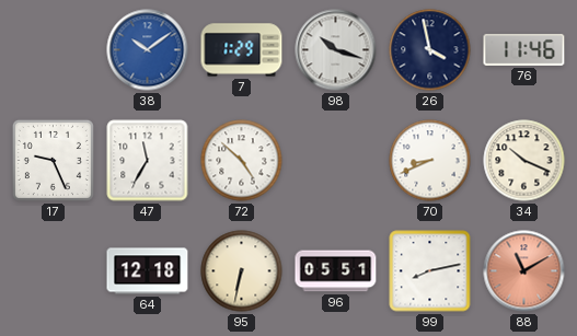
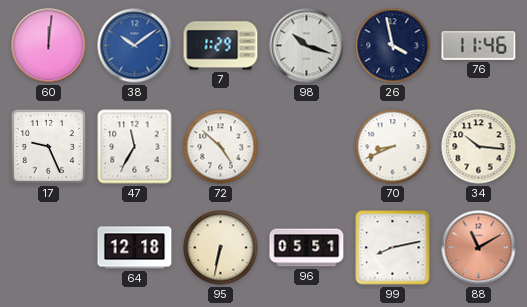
60: none -> 12:01 (49, 46)
34: 10:19 -> 10:16 (479, 147)
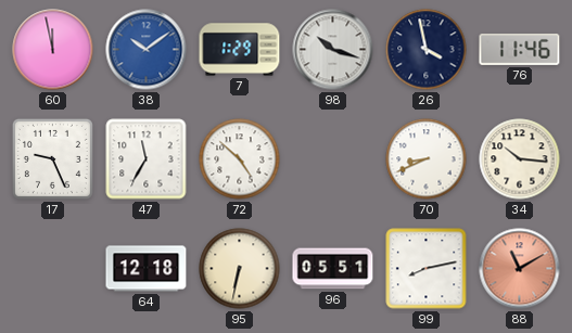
60: 12:01 -> 11:58 (53, 50)
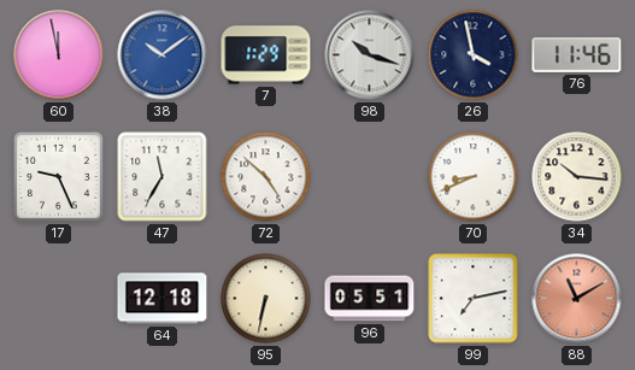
99: 8:13 -> 7:13 (474, 299)
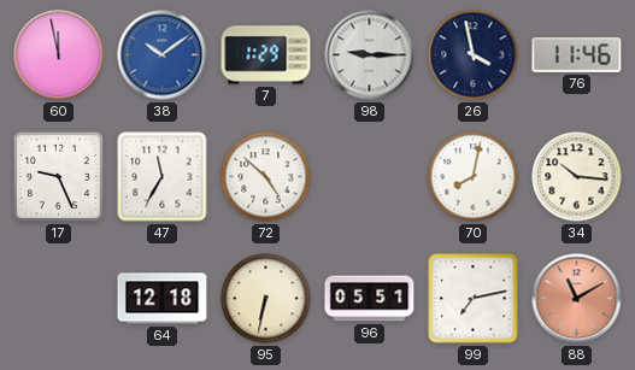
98: 10:18 -> 9:15 (370, 55)
70: 8:41 -> 8:02 (474, 177)
